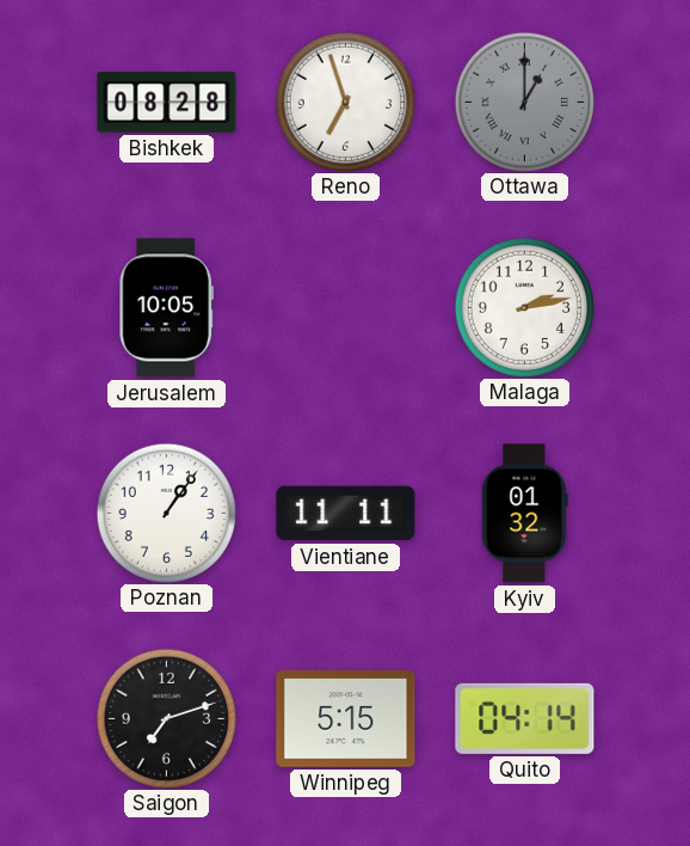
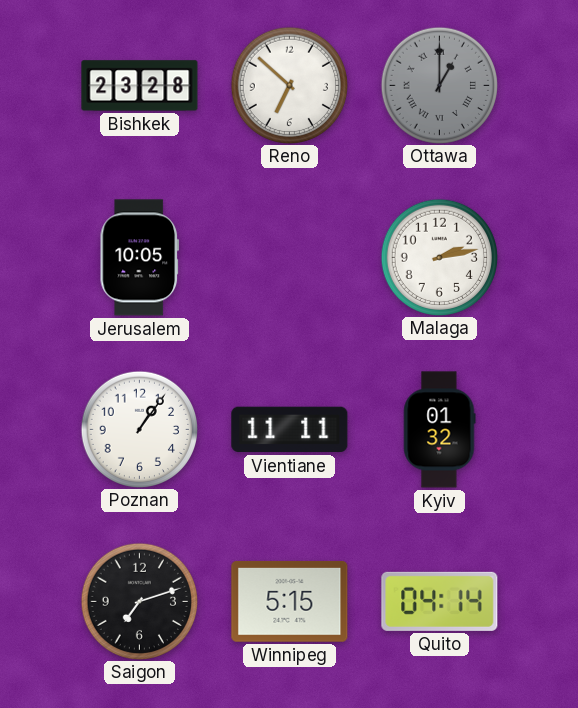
Bishkek: 08:28 -> 23:28 (140, 86)
Reno: 6:57 -> 6:52 (289, 85)
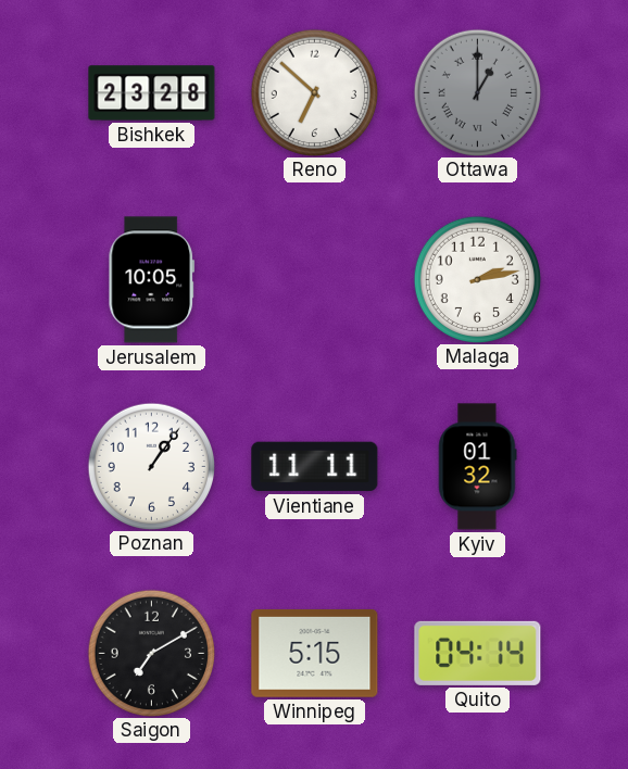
Saigon: 7:12 -> 7:10 (151, 653)
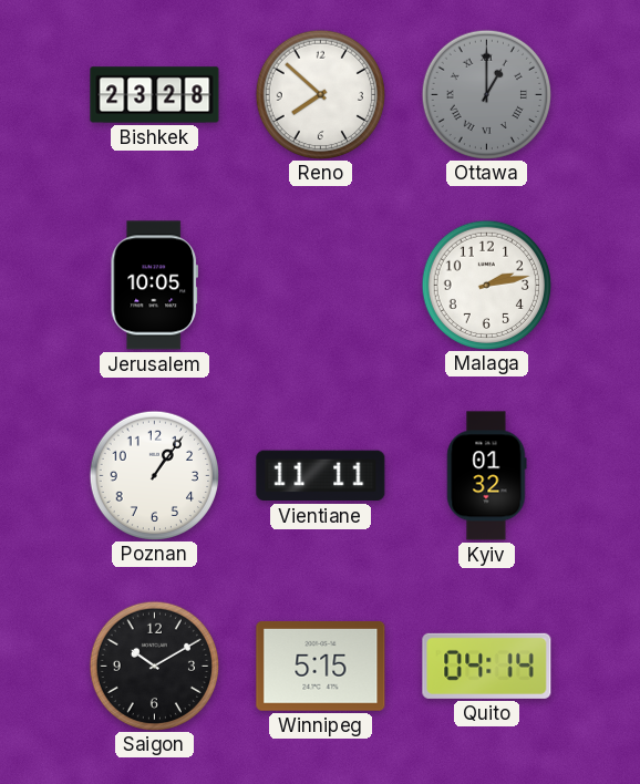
Reno: 6:52 -> 7:52 (320, 94)
Saigon: 7:10 -> 10:10 (154, 666)
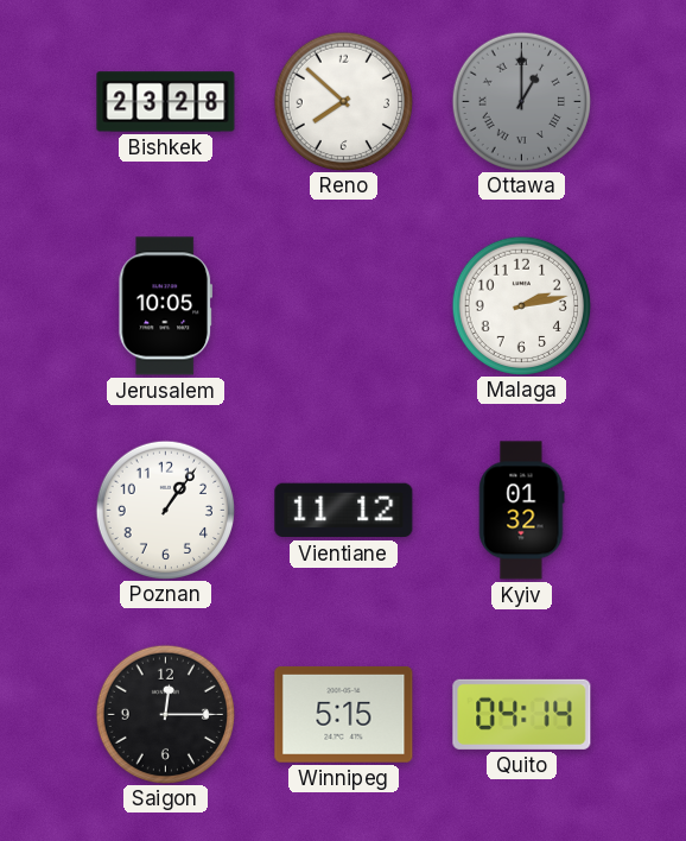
Vientiane: 11:11 -> 11:12 (344, 511)
Saigon: 10:10 -> 12:15 (165, 714)
